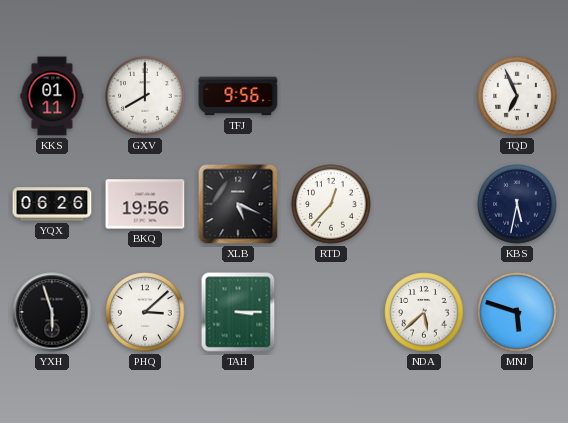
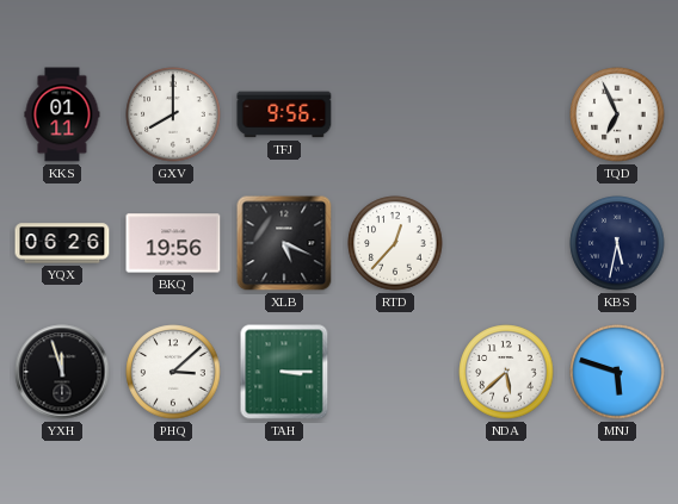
YXH: 5:57 -> 11:57 (62, 372)
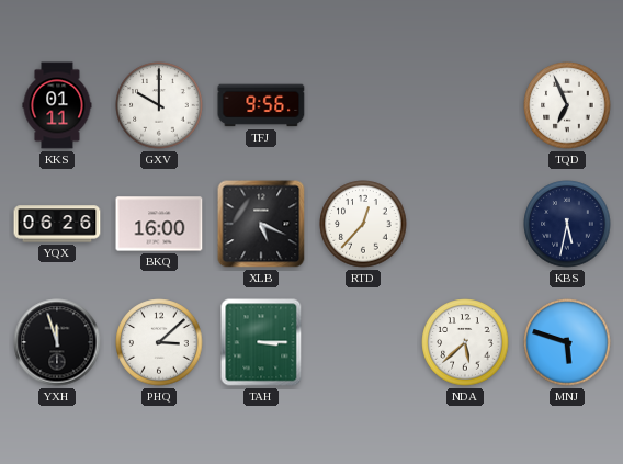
GXV: 8:00 -> 10:00 (159, 105)
BKQ: 19:56 -> 16:00 (159, 224)
